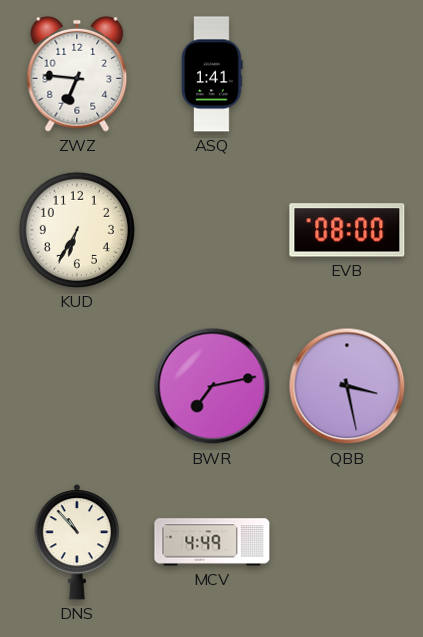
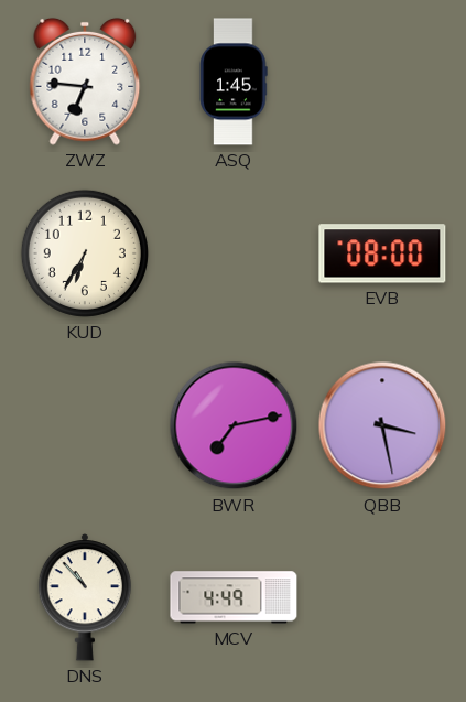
ASQ: 1:41 -> 1:45 (234, 82)
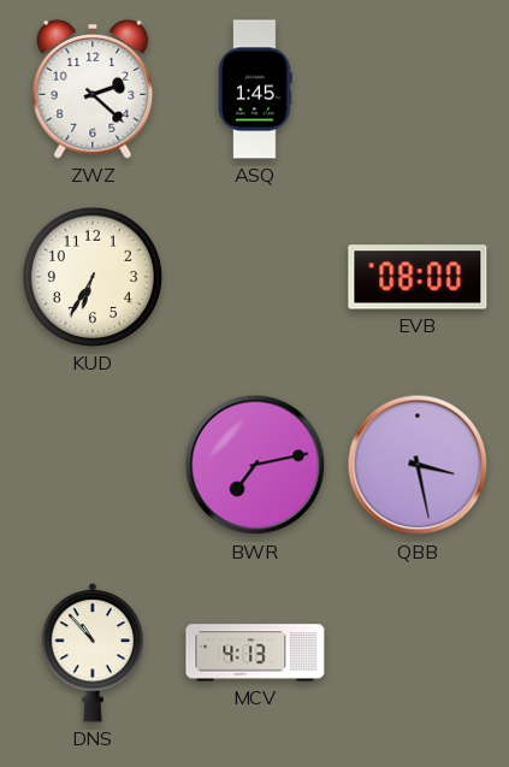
ZWZ: 6:46 -> 2:22 (93, 89)
MCV: 4:49 -> 4:13 (255, 653)
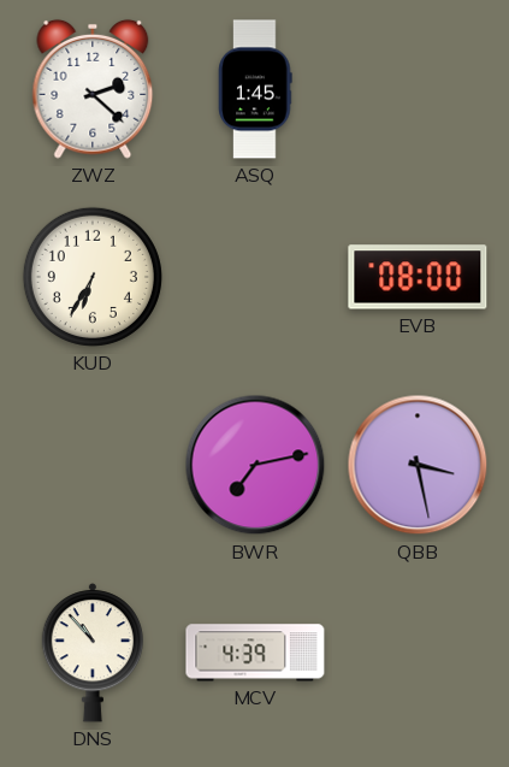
MCV: 4:13 -> 4:39 (255, 653)
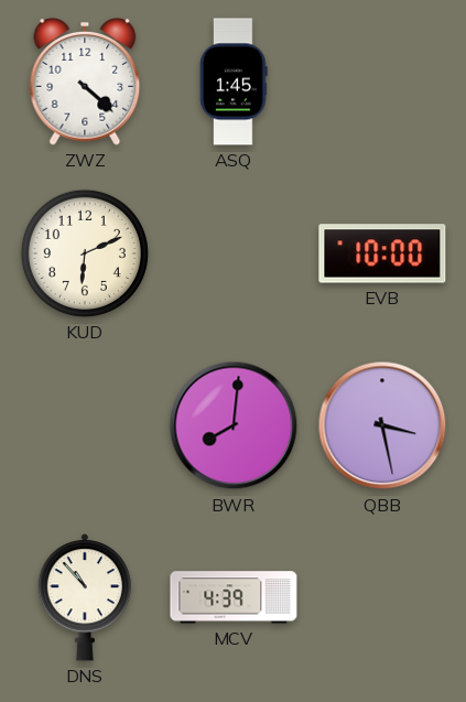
ZWZ: 2:22 -> 4:22 (85, 82)
KUD: 6:35 -> 6:11 (85, 253)
EVB: 08:00 -> 10:00 (382, 253)
BWR: 7:13 -> 8:01 (234, 425)
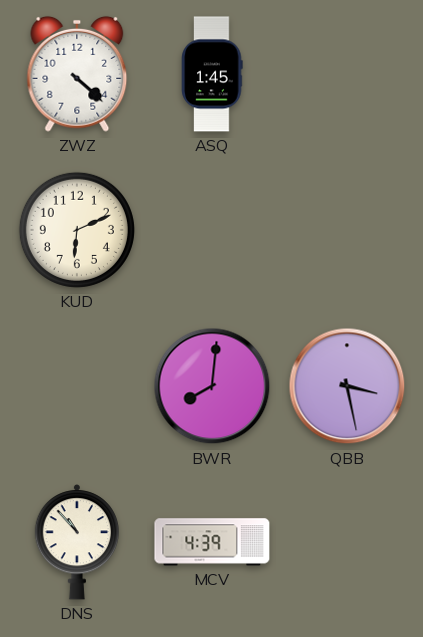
EVB: 10:00 -> none (382, 253)
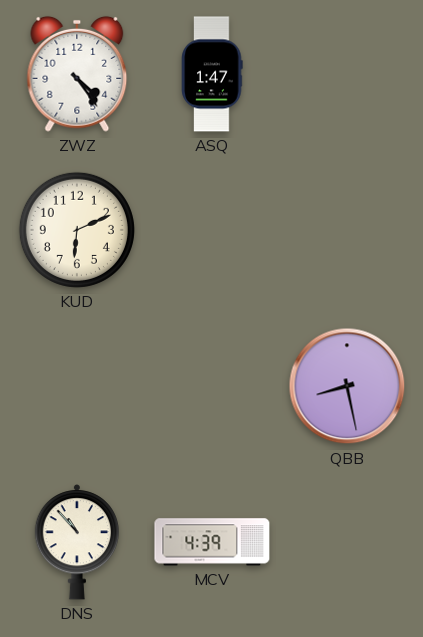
ZWZ: 4:22 -> 4:24 (77, 74)
ASQ: 1:45 -> 1:47 (212, 74)
BWR: 8:01 -> none (212, 386)
QBB: 3:28 -> 8:28 (347, 386)
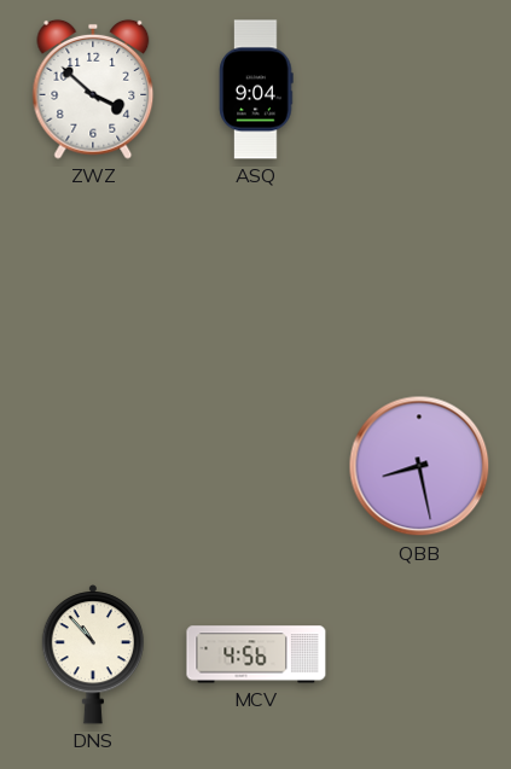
ZWZ: 4:24 -> 3:52 (93, 89)
ASQ: 1:47 -> 9:04 (256, 89)
KUD: 6:11 -> none (77, 230)
MCV: 4:39 -> 4:56 (256, 654)
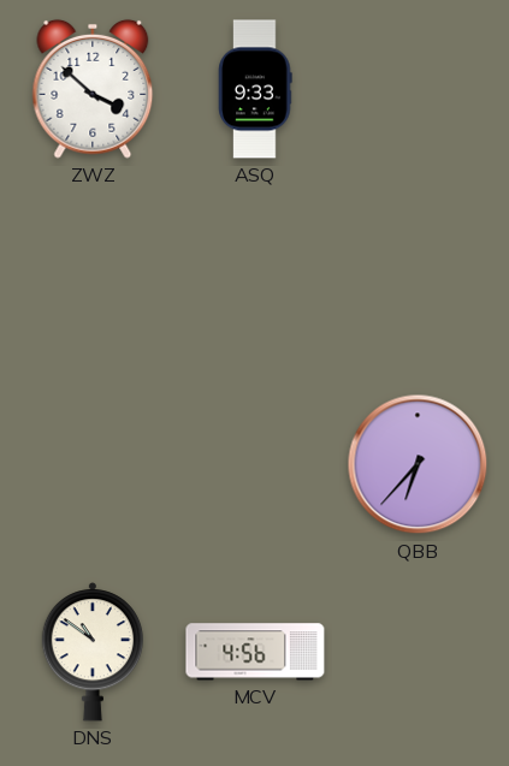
ASQ: 9:04 -> 9:33 (255, 89)
QBB: 8:28 -> 6:37 (418, 464)
DNS: 10:53 -> 10:51 (93, 652)
